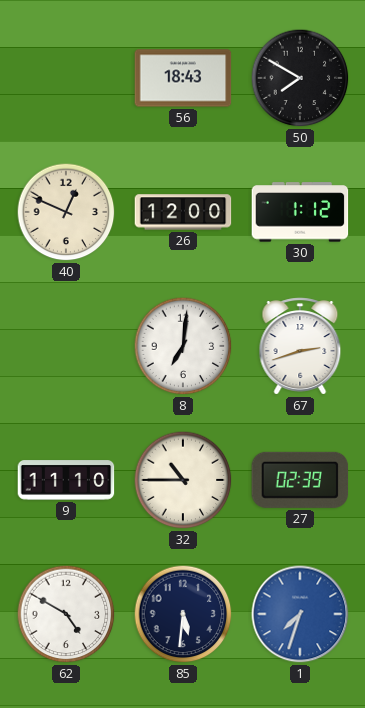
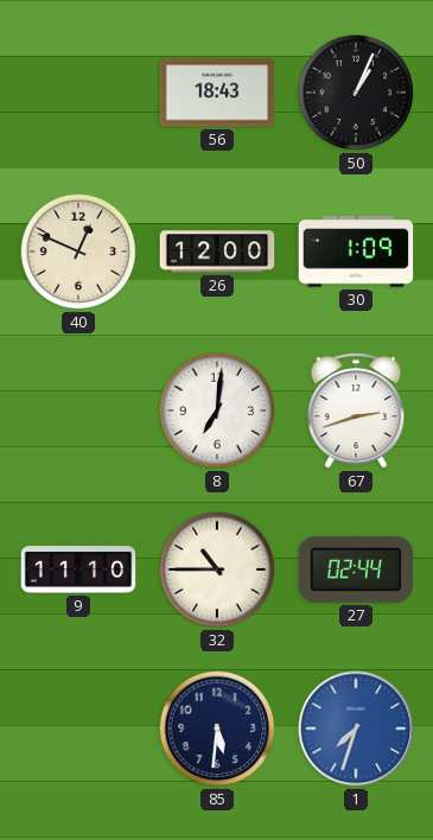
50: 7:50 -> 1:04 (356, 93)
30: 1:12 -> 1:09 (356, 252)
27: 02:39 -> 02:44 (356, 569)
62: 4:50 -> none (66, 614)
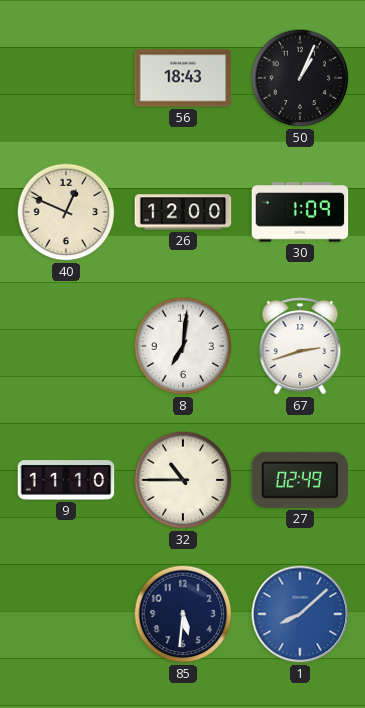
27: 02:44 -> 02:49 (300, 480)
1: 7:33 -> 8:08 (300, 614)
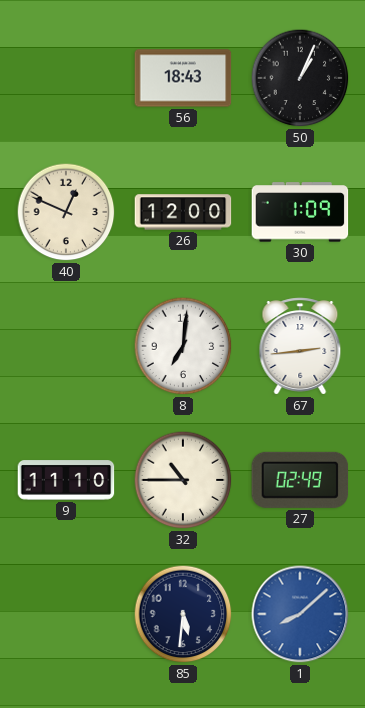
67: 2:42 -> 2:44 (300, 346)
